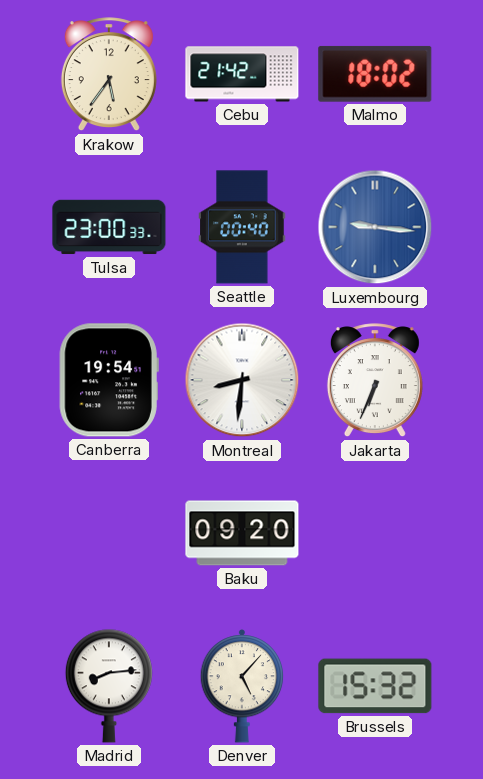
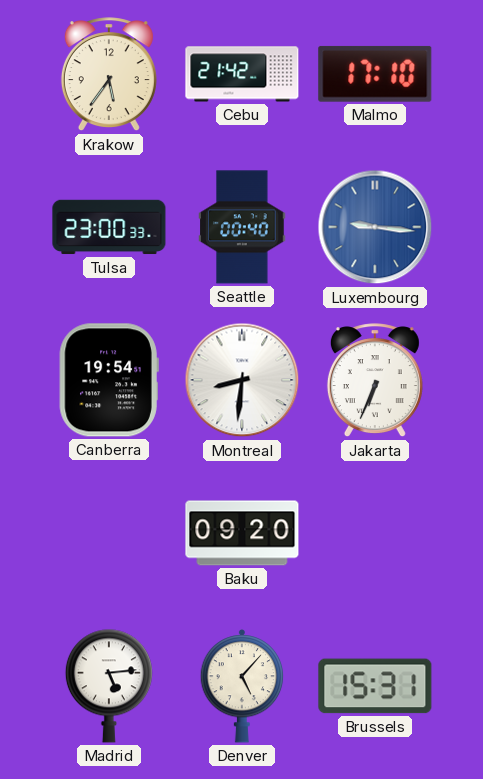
Malmo: 18:02 -> 17:10 (375, 74)
Madrid: 8:14 -> 5:14 (109, 686)
Brussels: 15:32 -> 15:31 (375, 686)
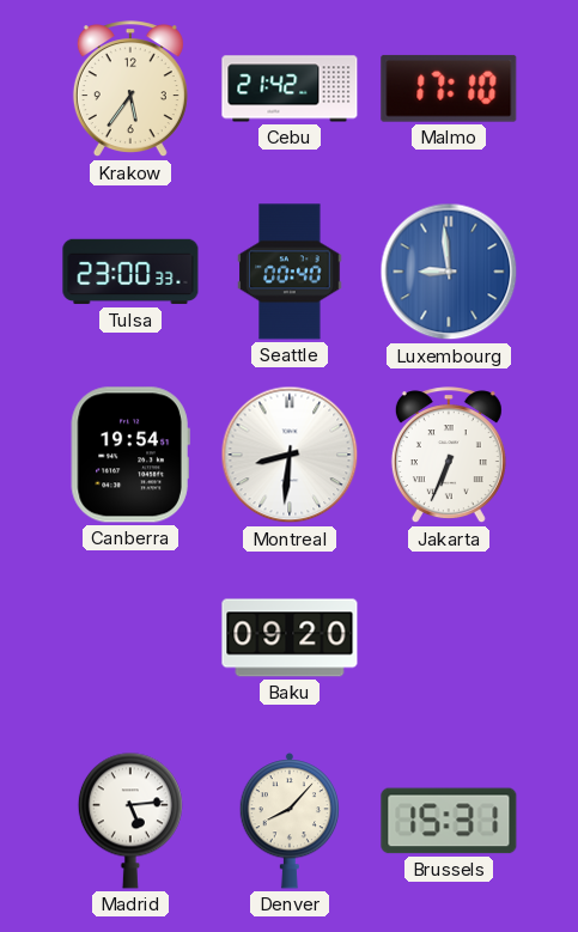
Luxembourg: 9:16 -> 8:59 (449, 272)
Denver: 5:07 -> 8:07 (290, 821)
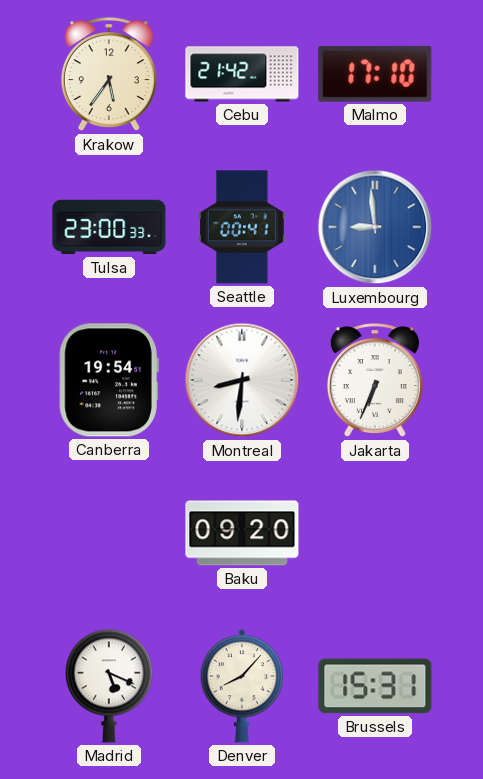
Seattle: 00:40 -> 00:41 (242, 227)
Madrid: 5:14 -> 5:19 (109, 686)
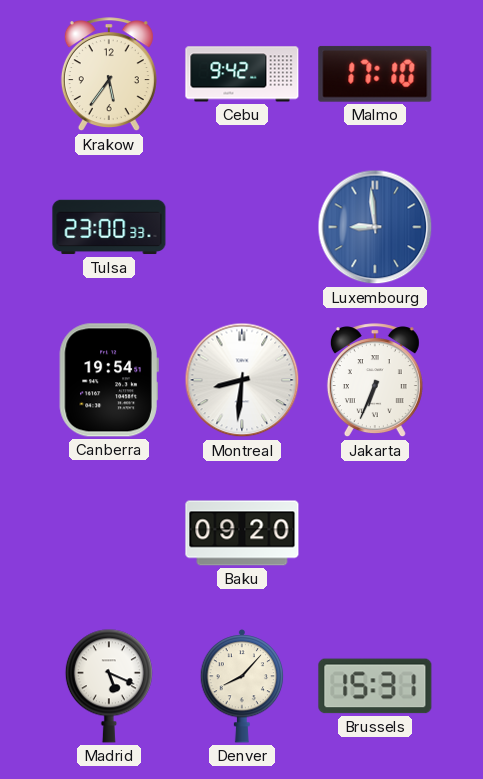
Cebu: 21:42 -> 9:42 (242, 74)
Seattle: 00:41 -> none (242, 227)
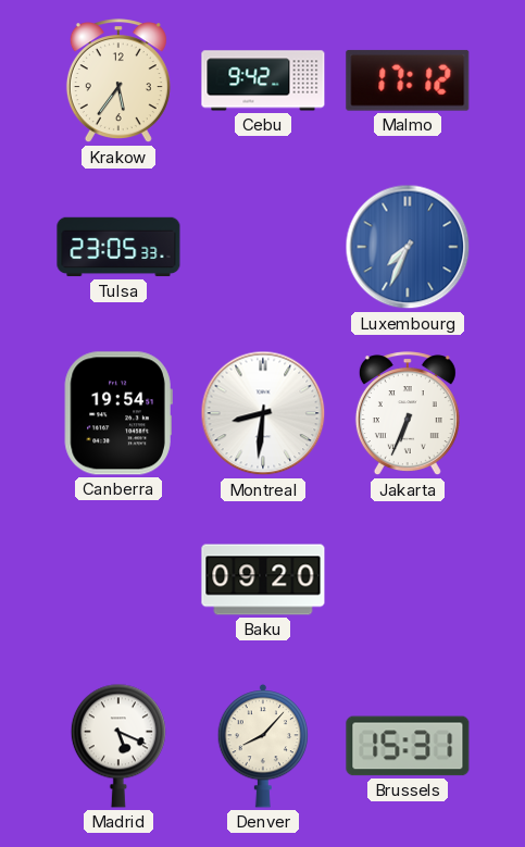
Malmo: 17:10 -> 17:12 (408, 80)
Tulsa: 23:00 -> 23:05 (118, 247)
Luxembourg: 8:59 -> 7:34 (408, 247)
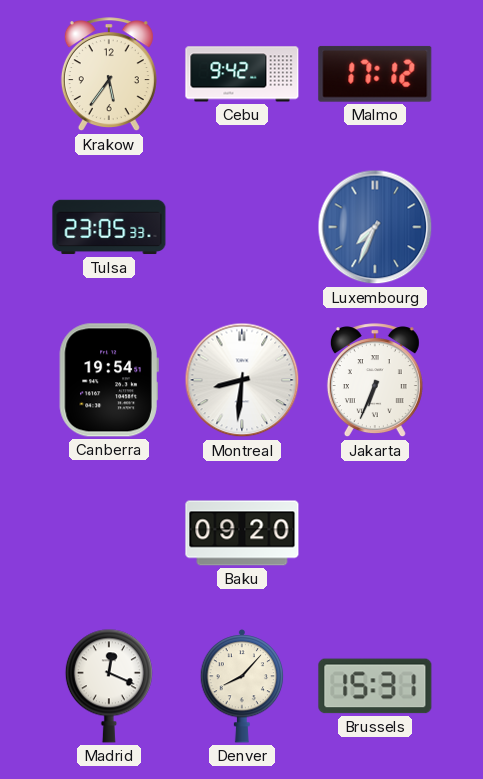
Madrid: 5:19 -> 12:19 (109, 686)
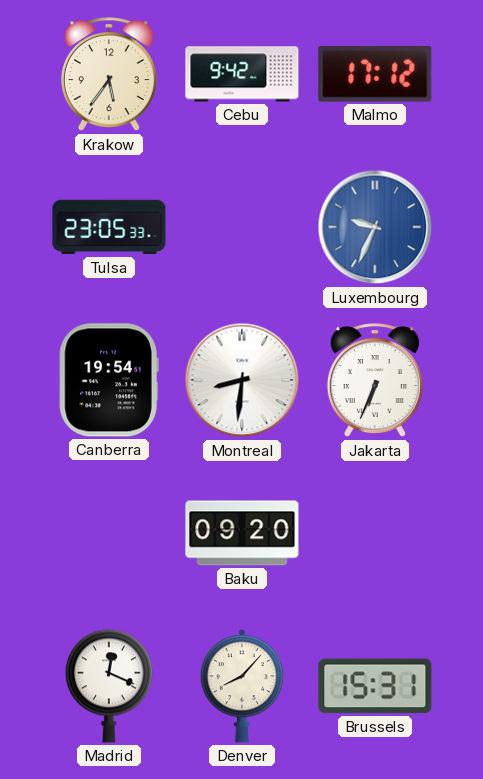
Luxembourg: 7:34 -> 9:34 (375, 227)
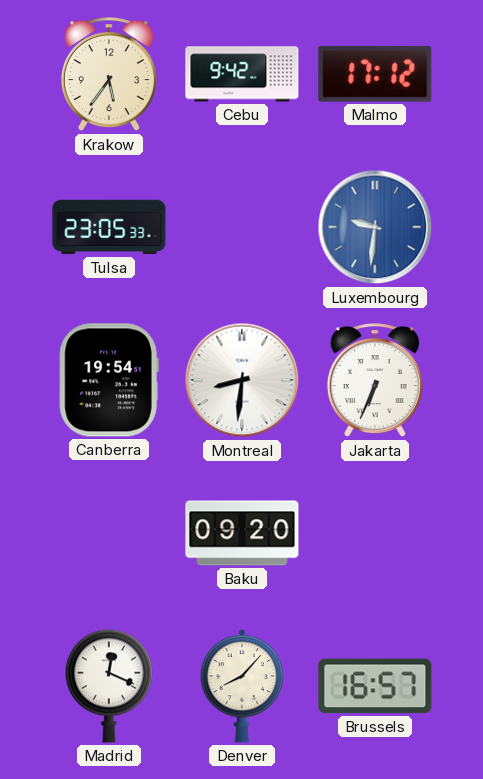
Luxembourg: 9:34 -> 9:31 (375, 227)
Brussels: 15:31 -> 16:57 (375, 686)
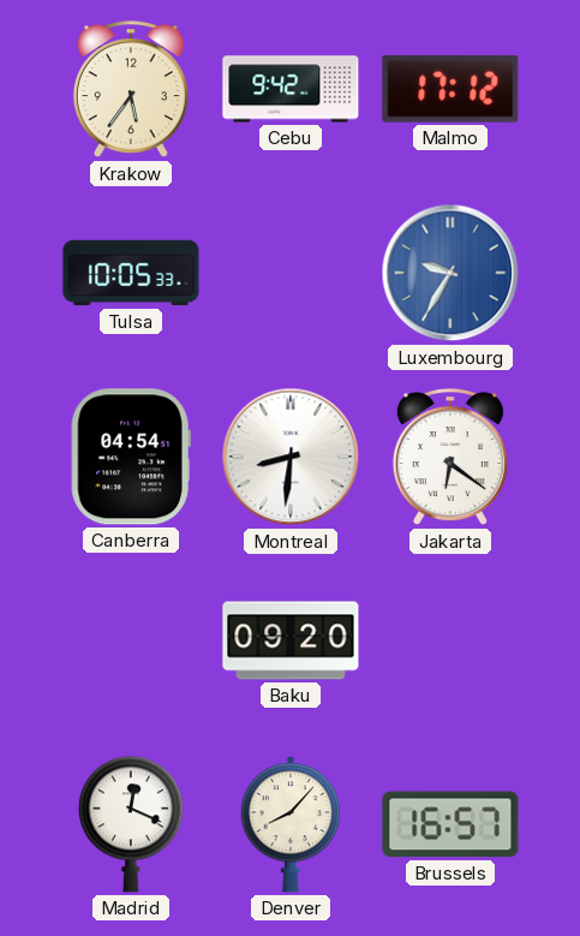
Tulsa: 23:05 -> 10:05 (131, 273)
Luxembourg: 9:31 -> 9:35 (450, 273)
Canberra: 19:54 -> 04:54 (131, 457)
Jakarta: 6:34 -> 6:21 (450, 458)
